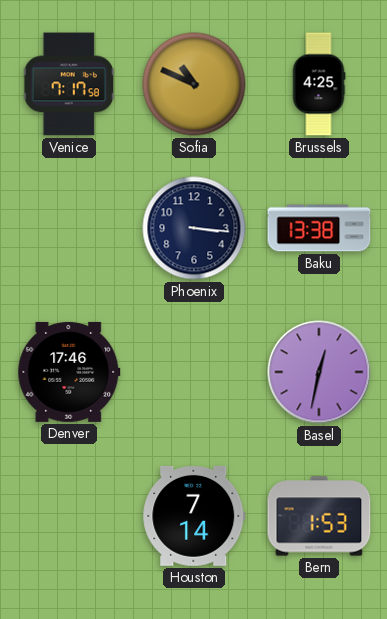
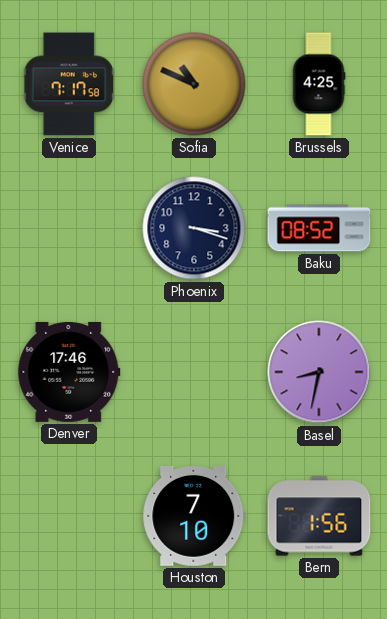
Phoenix: 3:16 -> 3:18 (194, 228)
Baku: 13:38 -> 08:52 (319, 228)
Basel: 12:32 -> 8:32 (319, 372)
Houston: 7:14 -> 7:10 (194, 516)
Bern: 1:53 -> 1:56 (319, 516)
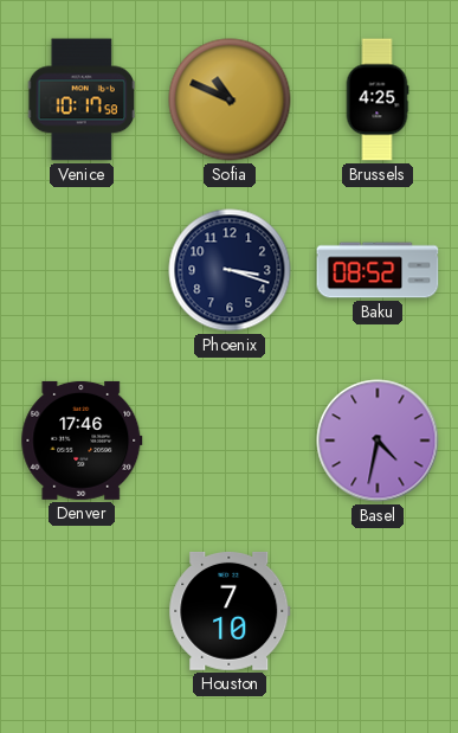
Venice: 7:17 -> 10:17 (80, 99)
Basel: 8:32 -> 4:32 (378, 441)
Bern: 1:56 -> none (319, 516)
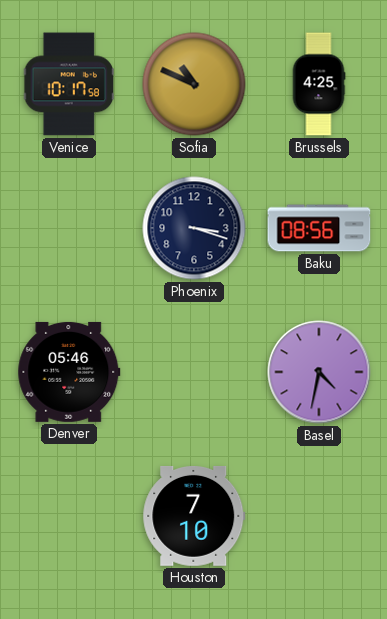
Baku: 08:52 -> 08:56 (319, 228)
Denver: 17:46 -> 05:46 (69, 372)
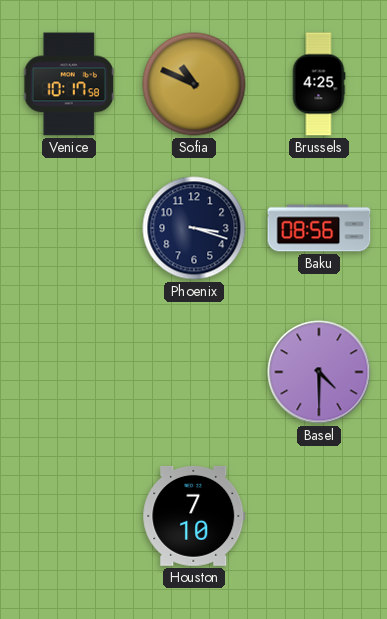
Denver: 05:46 -> none (69, 372)
Basel: 4:32 -> 4:30 (319, 372)
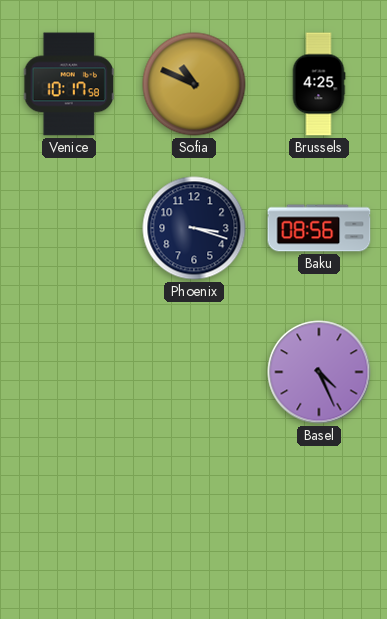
Basel: 4:30 -> 4:26 (319, 372)
Houston: 7:10 -> none (194, 516)
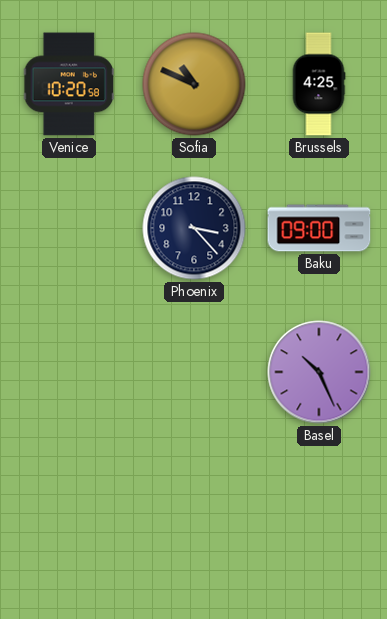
Venice: 10:17 -> 10:20 (68, 84)
Phoenix: 3:18 -> 3:23 (194, 228)
Baku: 08:56 -> 09:00 (319, 228)
Basel: 4:26 -> 10:26 (319, 372)
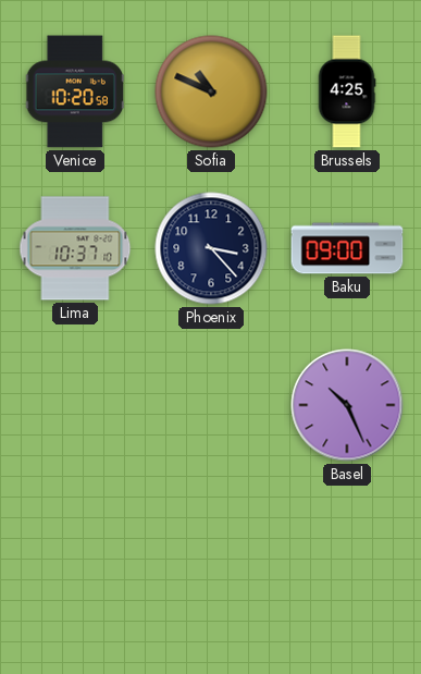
Lima: none -> 10:37 (75, 248)
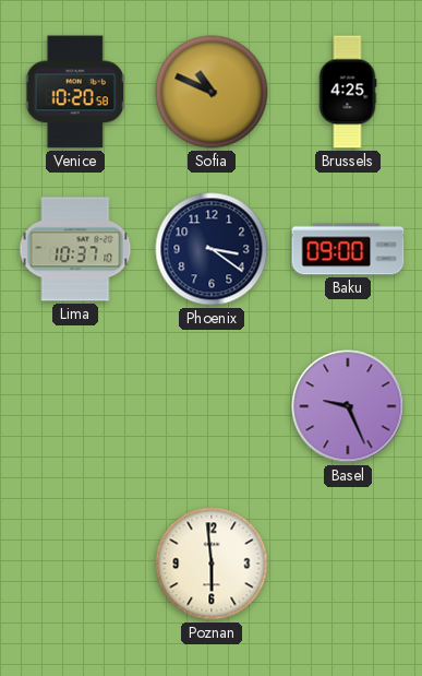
Phoenix: 3:23 -> 3:21 (212, 249)
Basel: 10:26 -> 9:26 (348, 406)
Poznan: none -> 5:59 (212, 564)
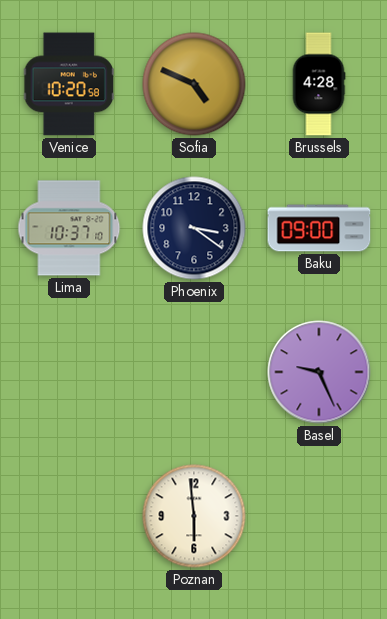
Sofia: 10:49 -> 4:49 (194, 84)
Brussels: 4:25 -> 4:28 (319, 84)
